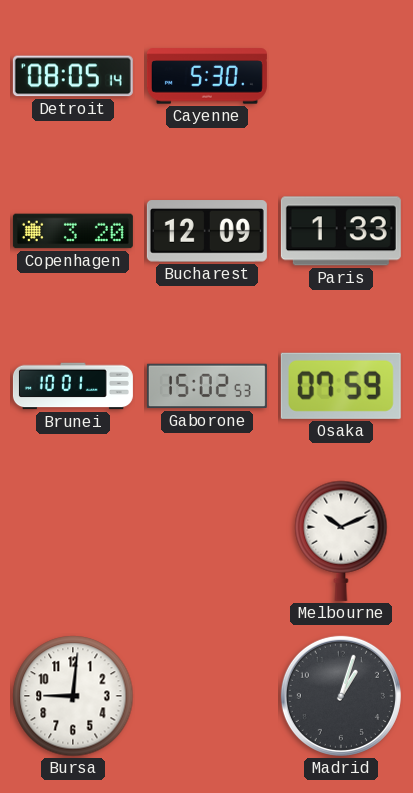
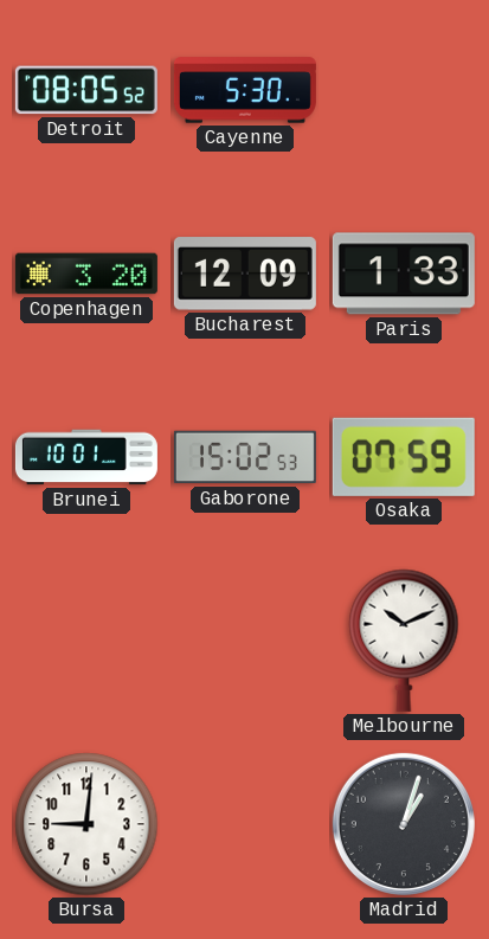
Detroit: 08:05:14 -> 08:05:52 (86, 90)
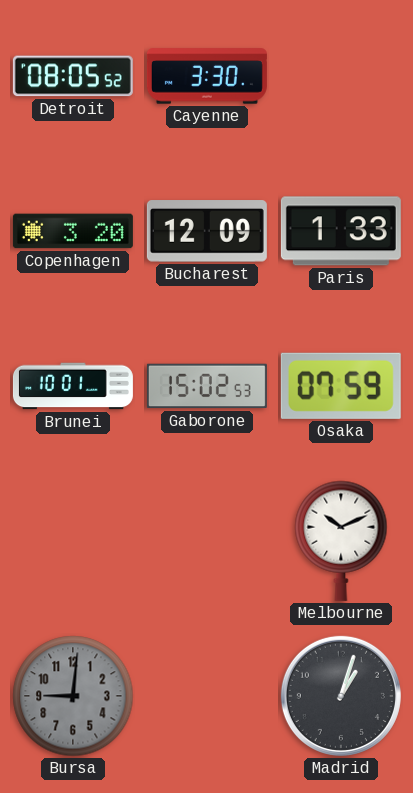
Cayenne: 5:30 -> 3:30 (207, 76)
Bursa dial: white -> grey (73, 696)
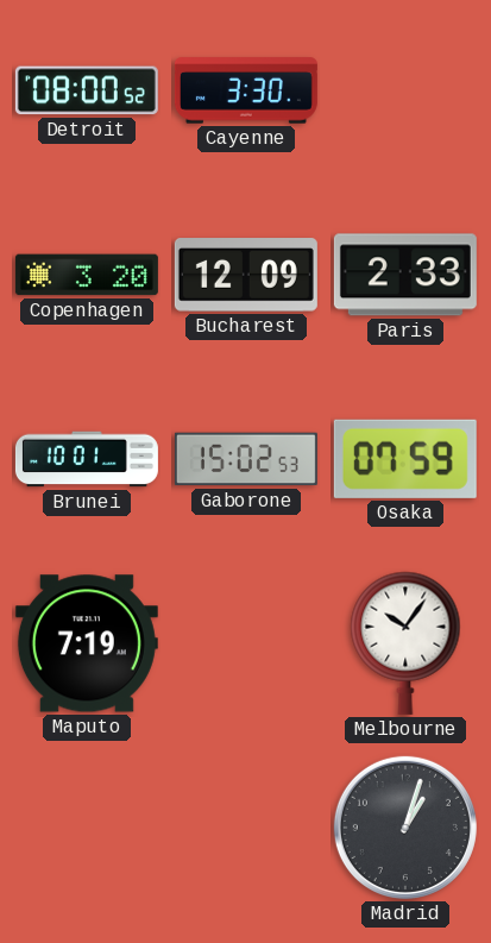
Detroit: 08:05 -> 08:00 (87, 90)
Paris: 1:33 -> 2:33 (405, 275)
Maputo: none -> 7:19 (87, 643)
Melbourne: 10:11 -> 10:06 (405, 643)
Bursa: 9:01 -> none (73, 696)
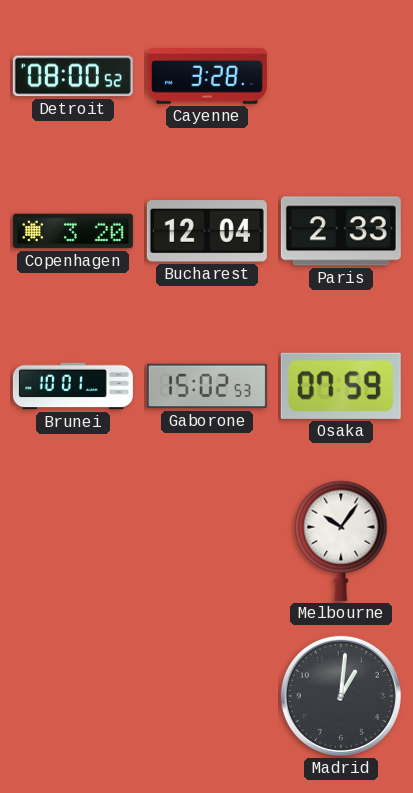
Cayenne: 3:30 -> 3:28 (207, 76)
Bucharest: 12:09 -> 12:04 (207, 231)
Maputo: 7:19 -> none (87, 643)
Madrid: 1:03 -> 1:01 (341, 696)
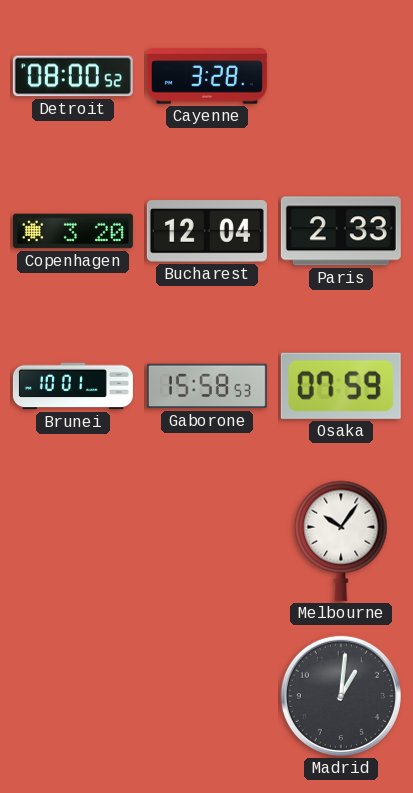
Gaborone: 15:02 -> 15:58 (207, 386)
